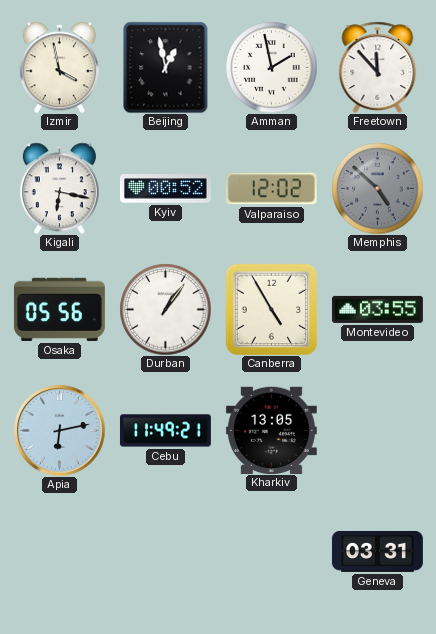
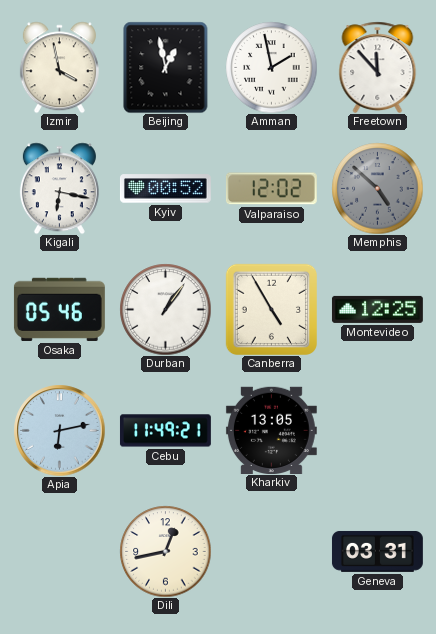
Osaka: 05:56 -> 05:46 (59, 309)
Montevideo: 03:55 -> 12:25 (377, 309)
Dili: none -> 12:43 (165, 551)
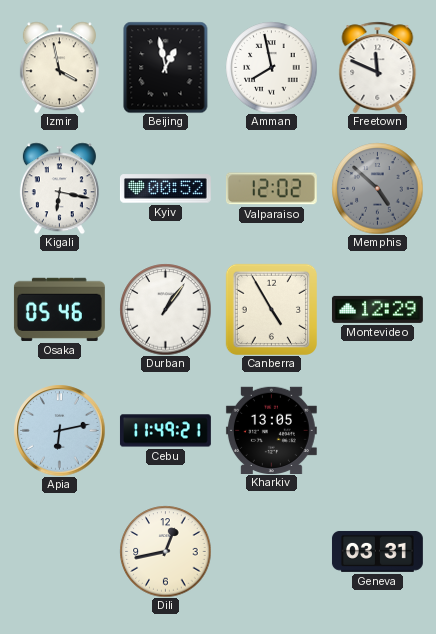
Amman: 1:58 -> 7:58 (271, 67)
Freetown: 11:53 -> 11:49 (378, 67)
Montevideo: 12:25 -> 12:29 (377, 309)
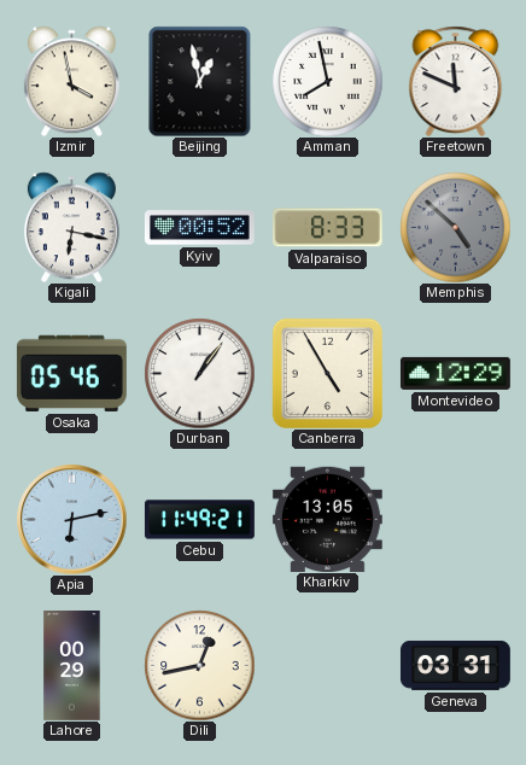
Valparaiso: 12:02 -> 8:33 (327, 228)
Lahore: none -> 00:29 (72, 666)
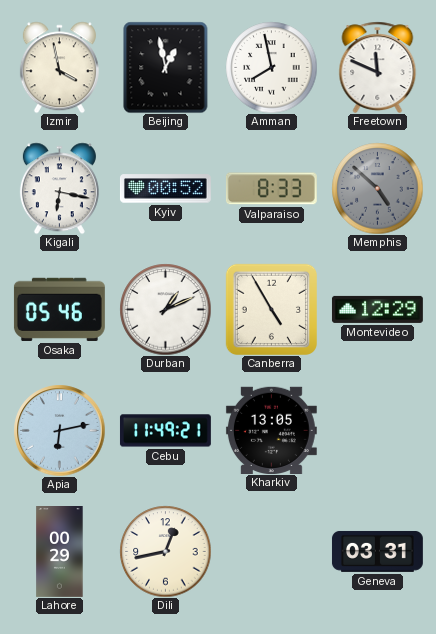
Durban: 1:06 -> 1:11 (165, 309)
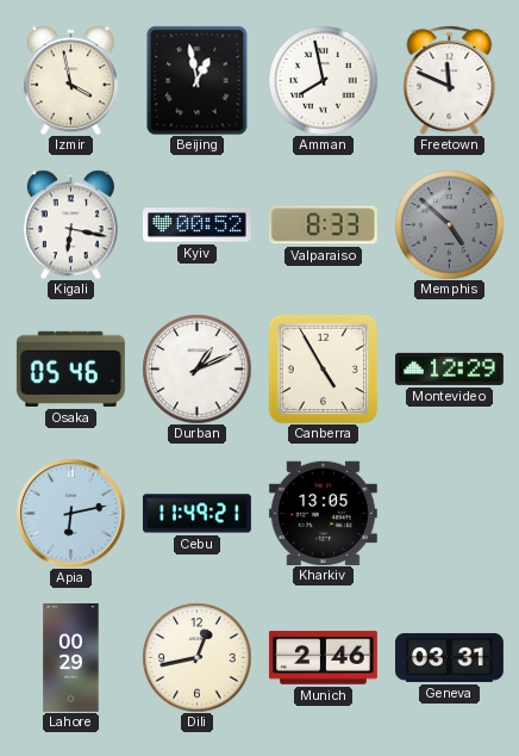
Munich: none -> 2:46 (323, 658)
